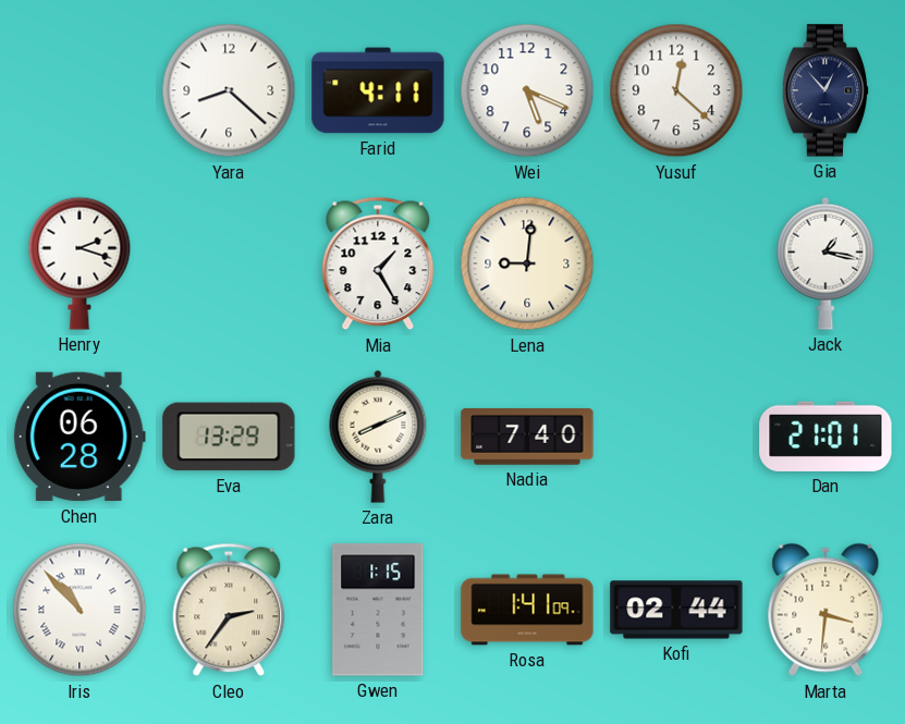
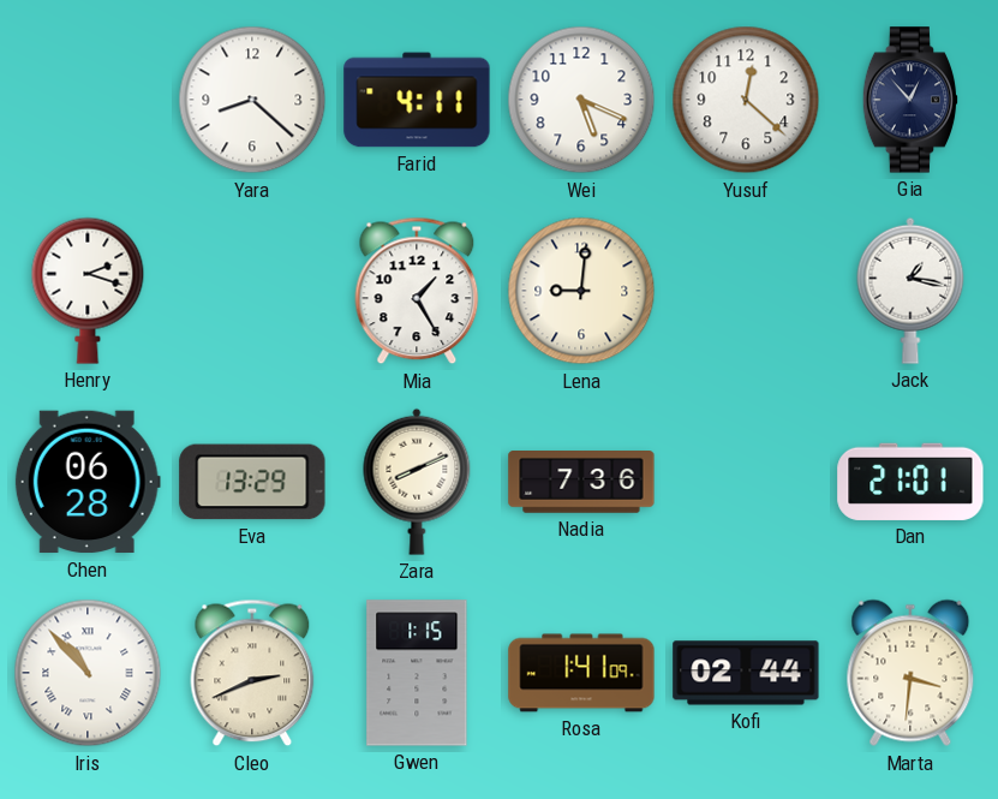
Nadia: 7:40 -> 7:36 (581, 483)
Cleo: 2:36 -> 2:41 (252, 673)
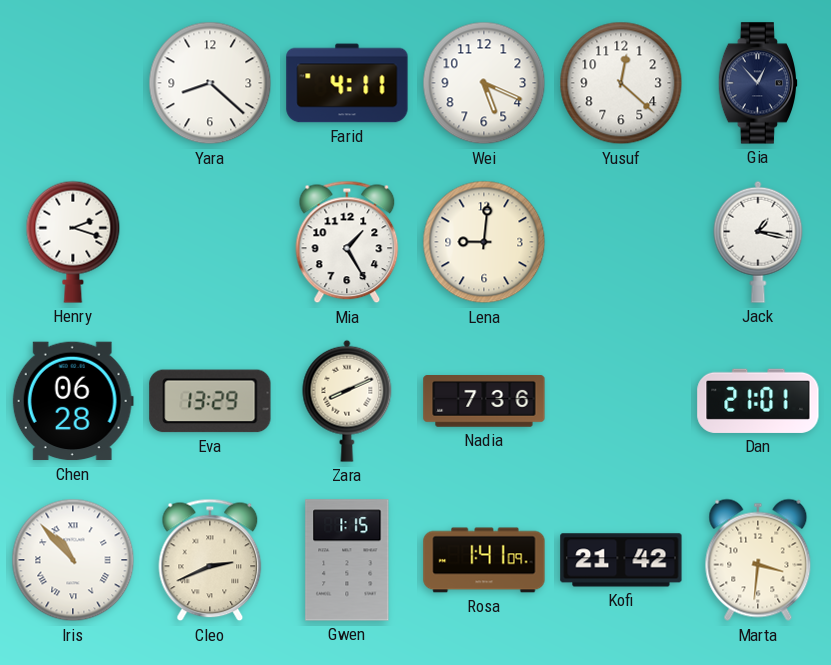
Kofi: 02:44 -> 21:42 (621, 560)
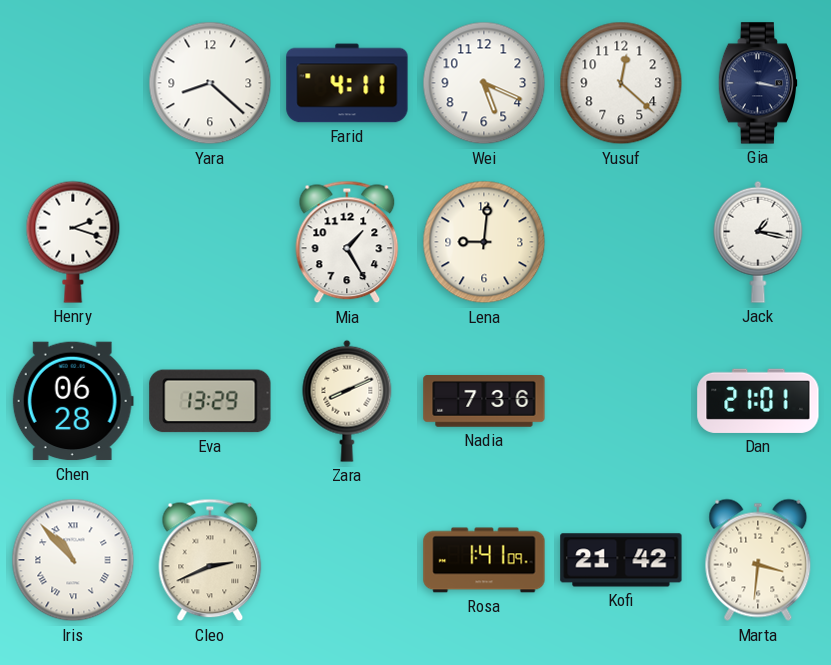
Gia: 12:53 -> 3:17 (758, 83)
Gwen: 1:15 -> none (347, 560)
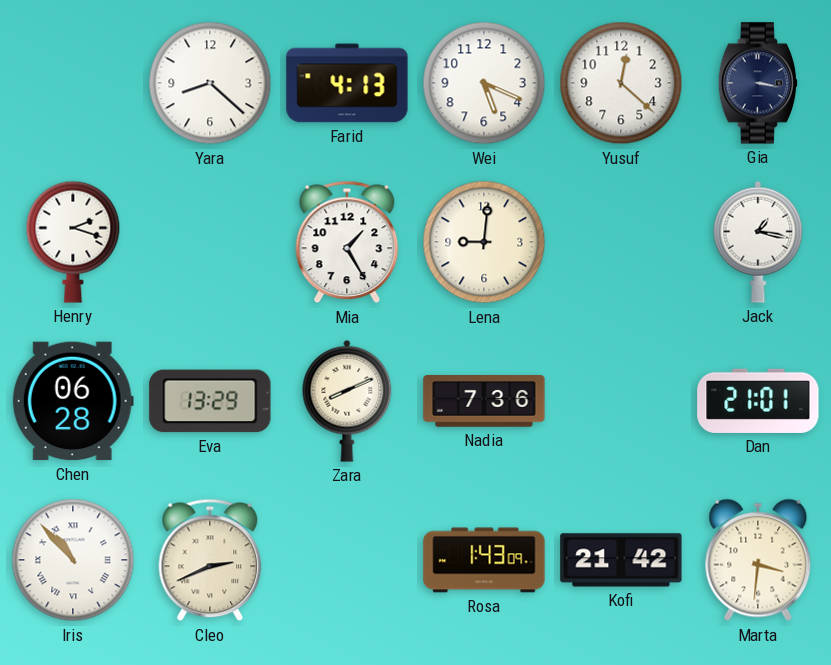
Farid: 4:11 -> 4:13 (347, 83)
Rosa: 1:41 -> 1:43 (484, 560)
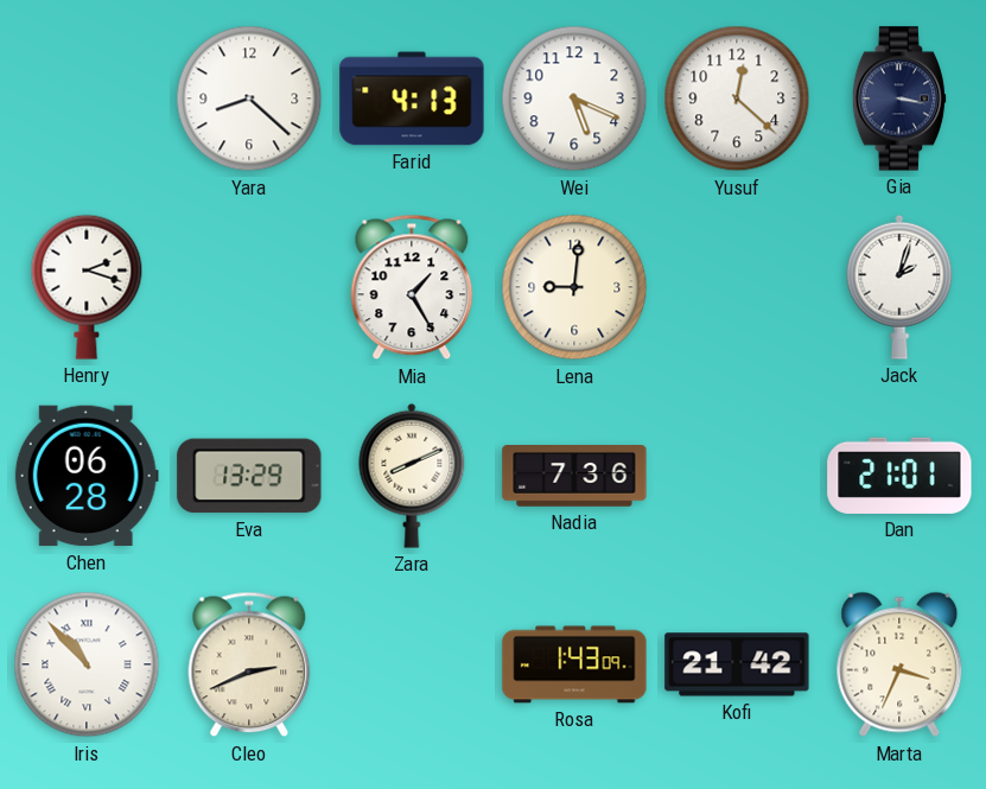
Jack: 1:17 -> 2:03 (899, 287)
Marta: 3:31 -> 3:34 (899, 664)
